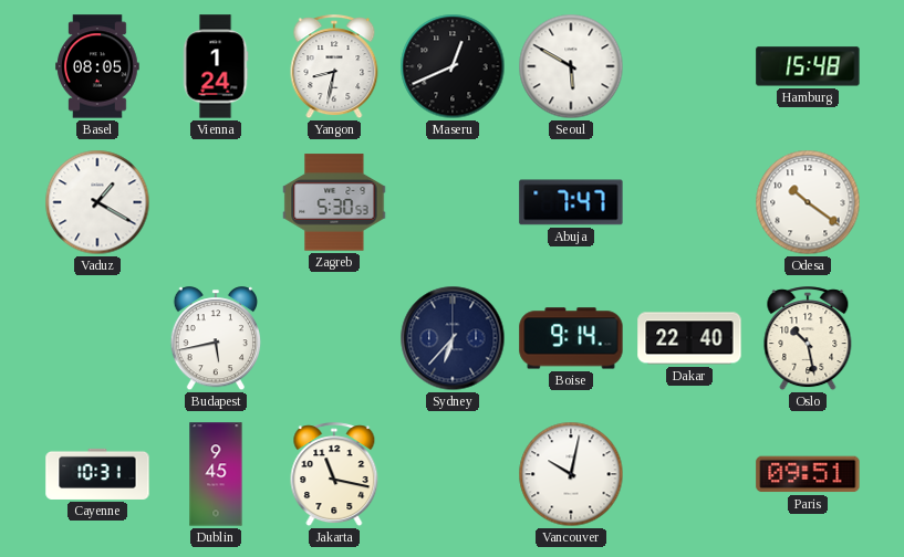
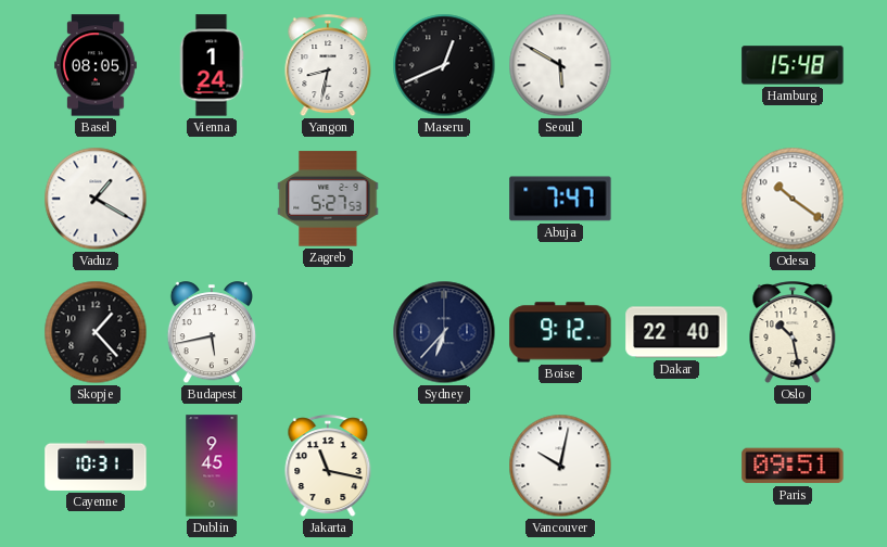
Zagreb: 5:30 -> 5:27 (328, 199)
Skopje: none -> 1:23 (96, 332)
Boise: 9:14 -> 9:12 (560, 332)
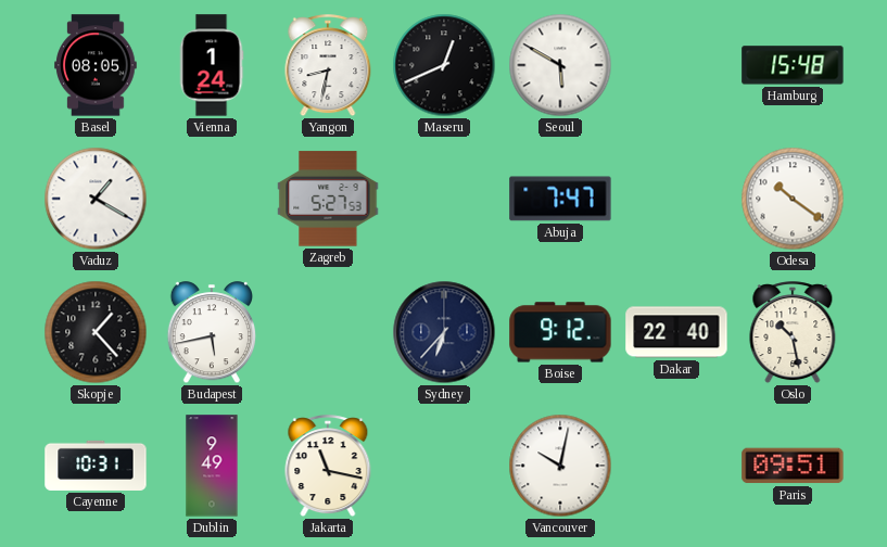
Dublin: 9:45 -> 9:49 (212, 466)
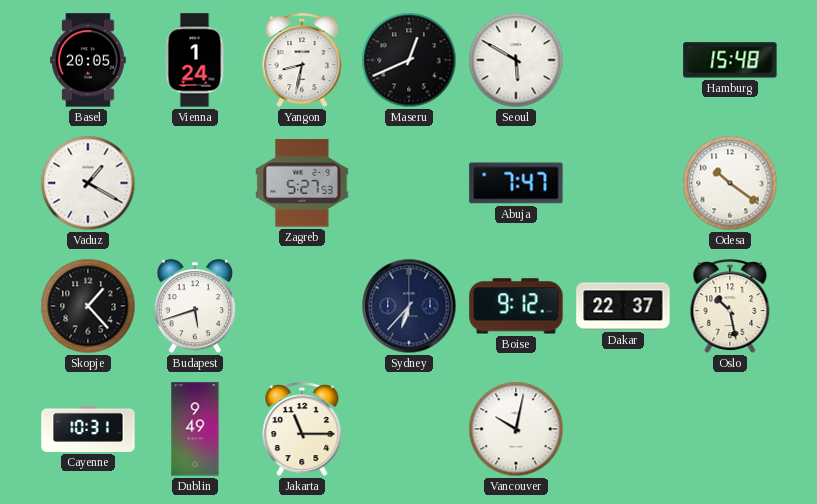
Basel: 08:05 -> 20:05 (88, 60)
Budapest: 5:43 -> 5:42 (194, 307)
Dakar: 22:40 -> 22:37 (623, 306)
Jakarta: 11:17 -> 11:15 (302, 430)
Paris: 09:51 -> none (793, 466)
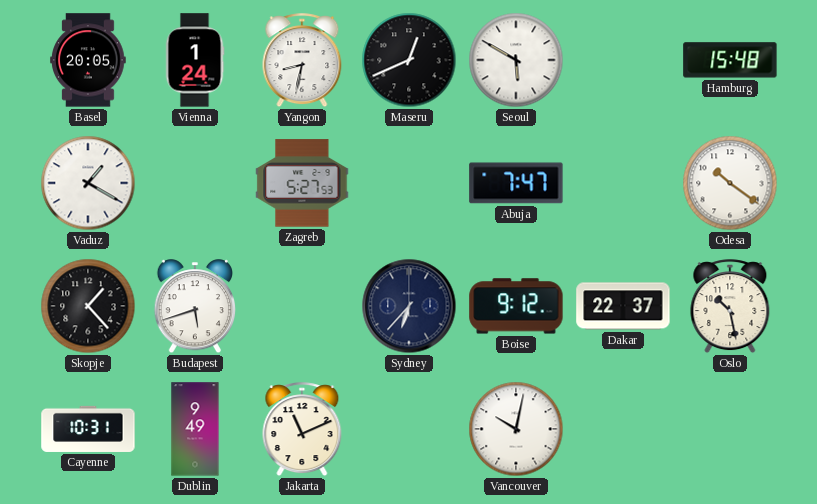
Jakarta: 11:15 -> 11:11 (302, 430)
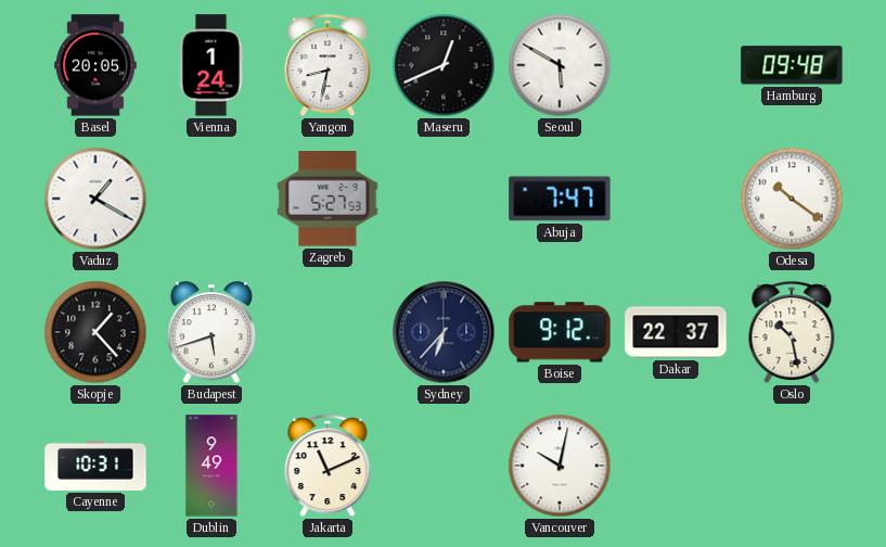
Hamburg: 15:48 -> 09:48 (792, 65)
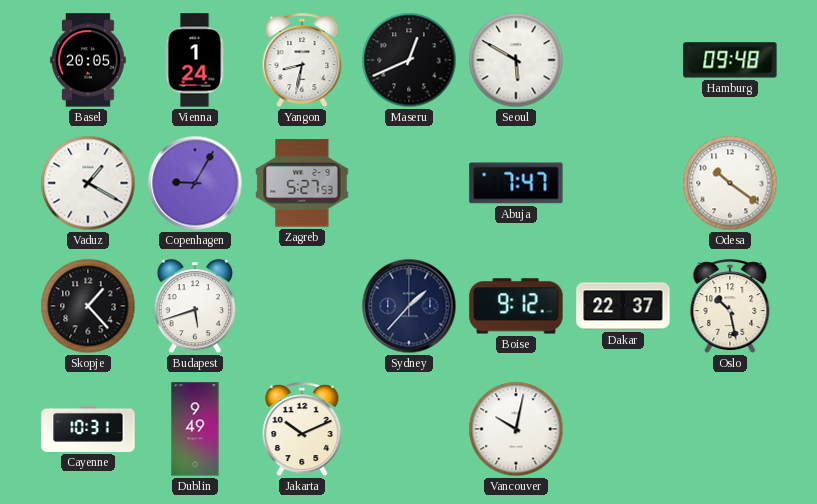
Copenhagen: none -> 9:05 (195, 183)
Sydney: 6:37 -> 1:37 (409, 306)
Jakarta: 11:11 -> 10:11 (302, 430)
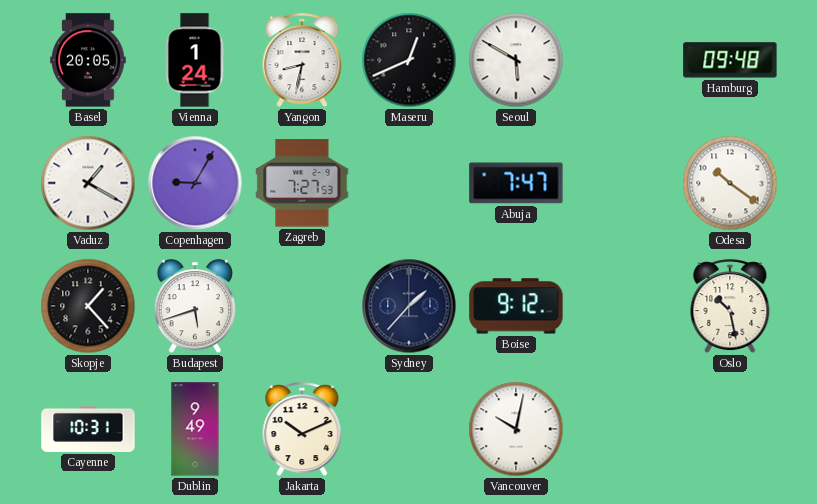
Zagreb: 5:27 -> 7:27 (302, 183)
Dakar: 22:37 -> none (623, 306)
